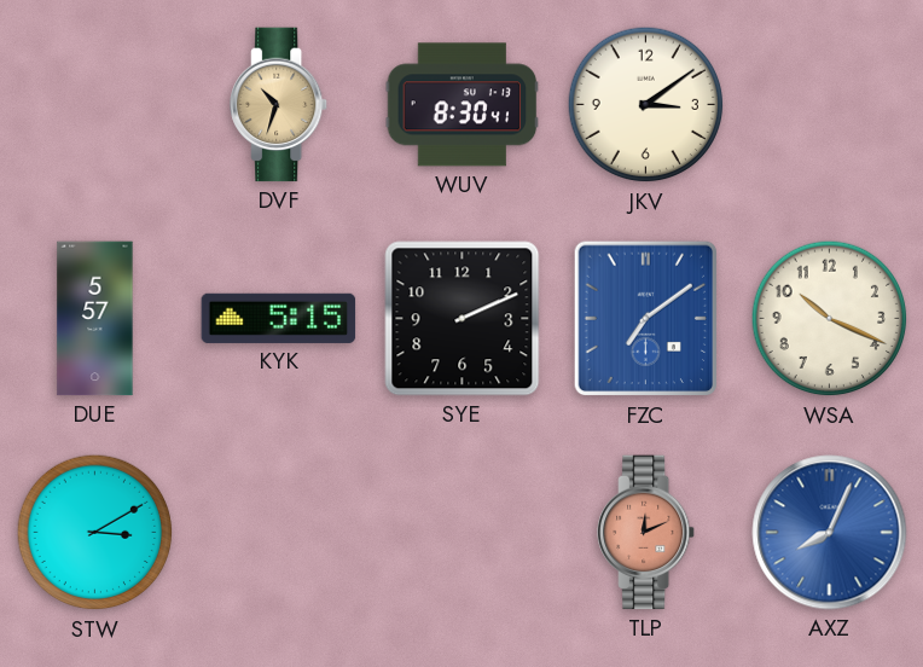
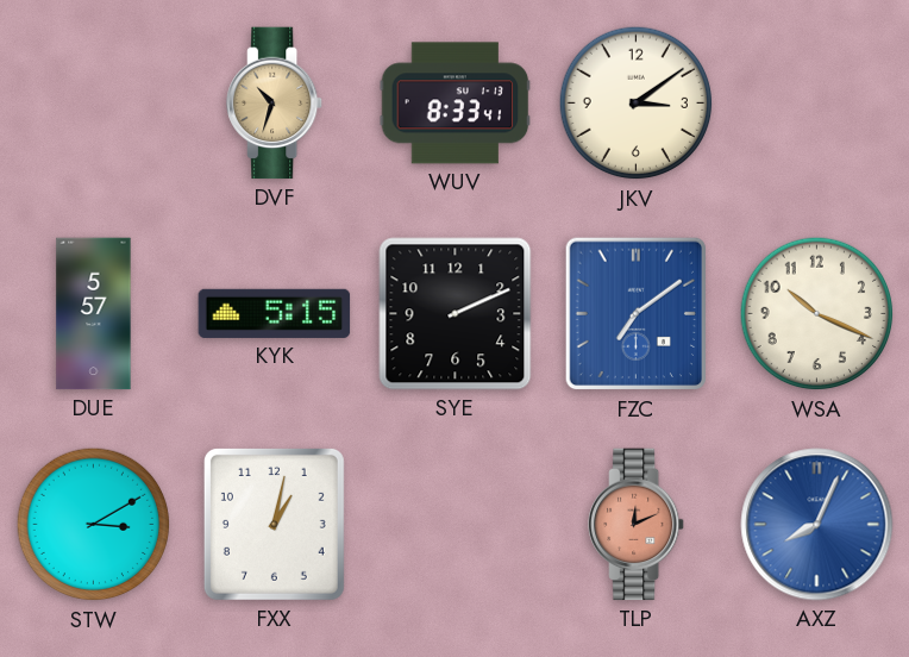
WUV: 8:30 -> 8:33 (456, 104)
FXX: none -> 1:02 (274, 524)
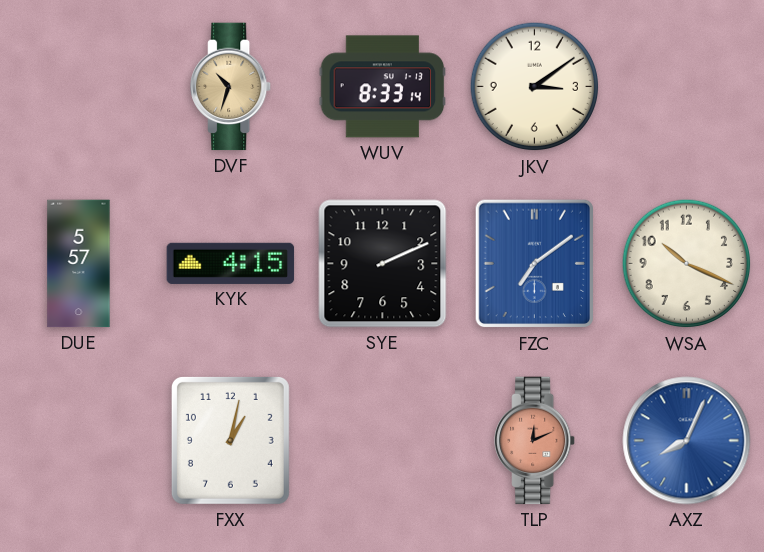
WUV: 8:33:41 -> 8:33:14 (383, 87)
KYK: 5:15 -> 4:15 (231, 263)
STW: 3:10 -> none (94, 525)
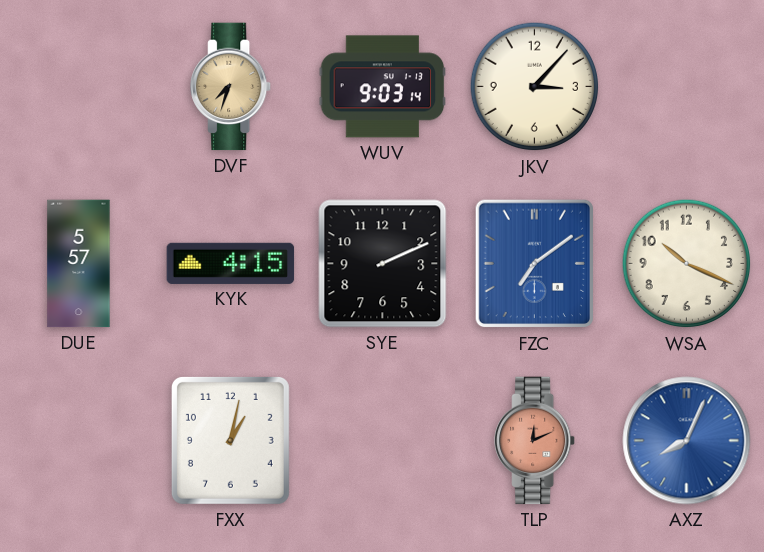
DVF: 10:33 -> 7:33 (232, 87)
WUV: 8:33 -> 9:03 (383, 87)
JKV: 3:09 -> 3:07 (535, 87)
